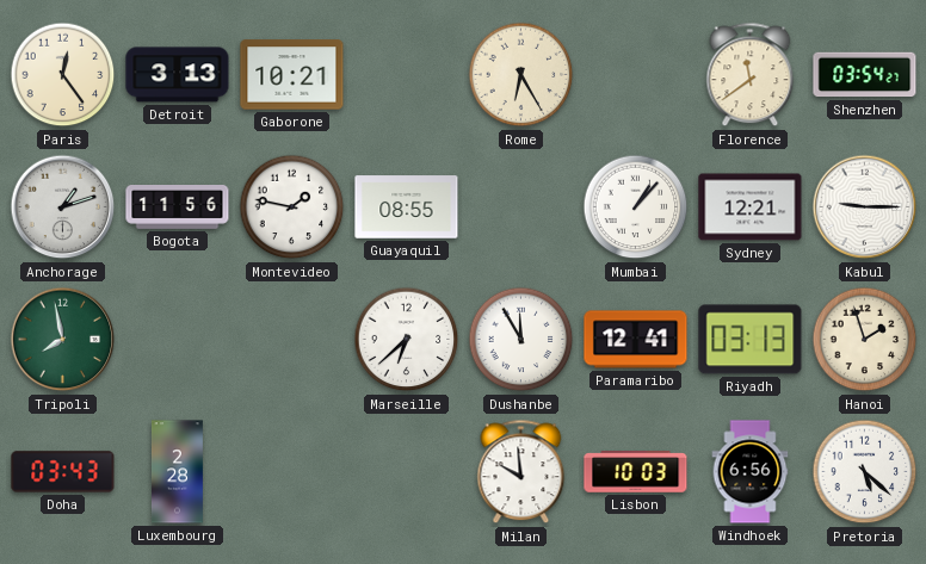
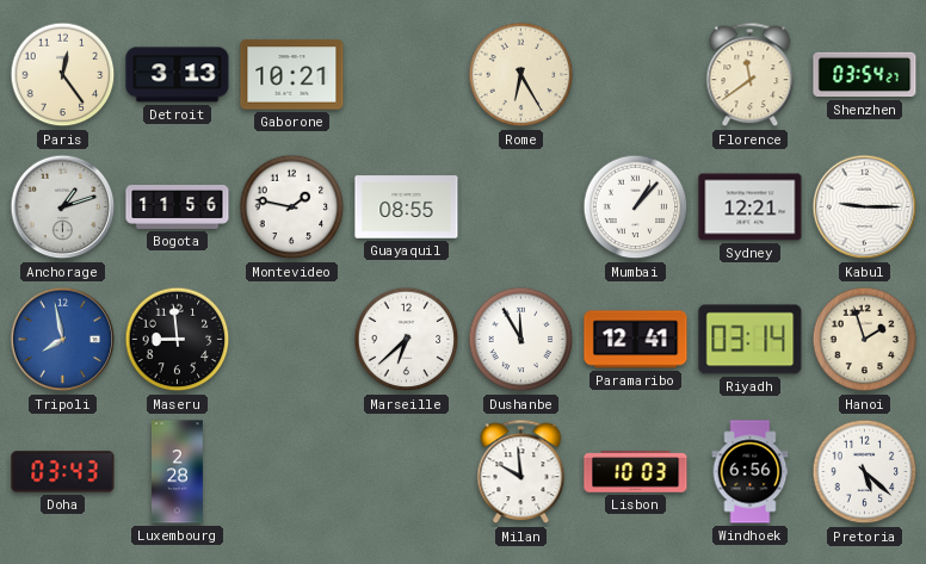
Tripoli dial: green -> blue (63, 340)
Maseru: none -> 8:59 (178, 340)
Riyadh: 03:13 -> 03:14 (751, 340)
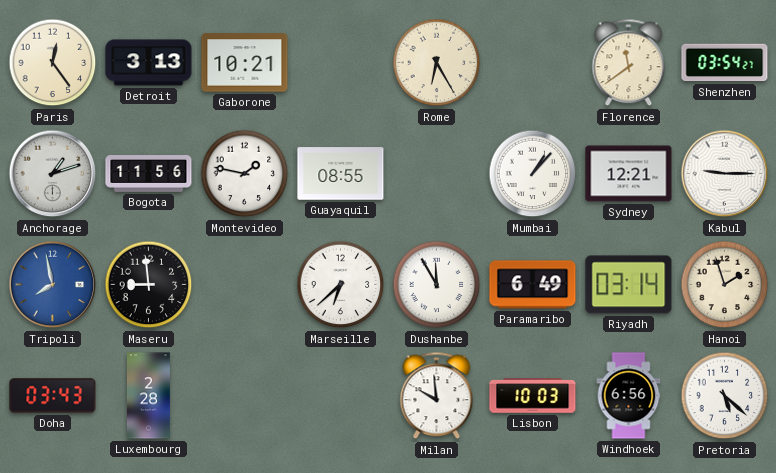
Paramaribo: 12:41 -> 6:49 (533, 285)
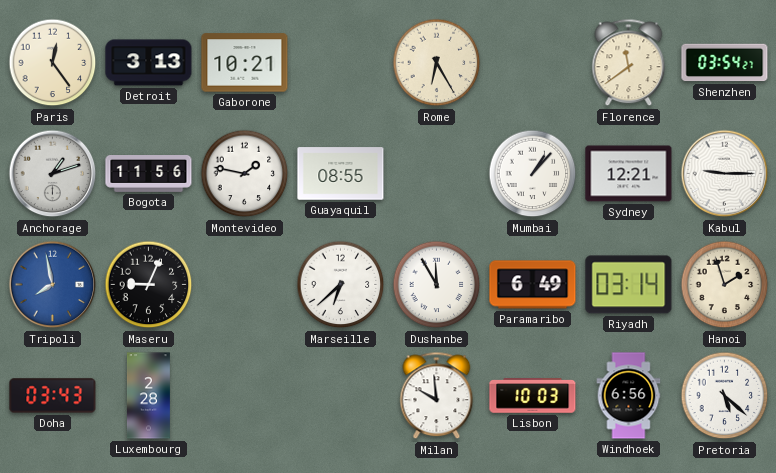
Maseru: 8:59 -> 9:04 (149, 285)
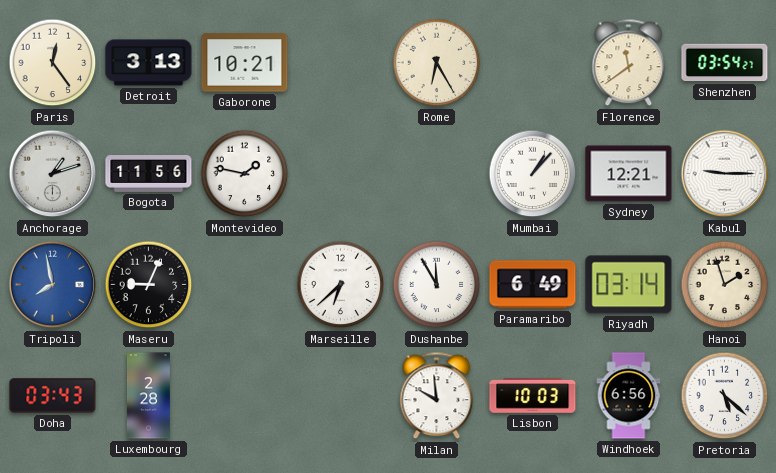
Guayaquil: 08:55 -> none (341, 174)
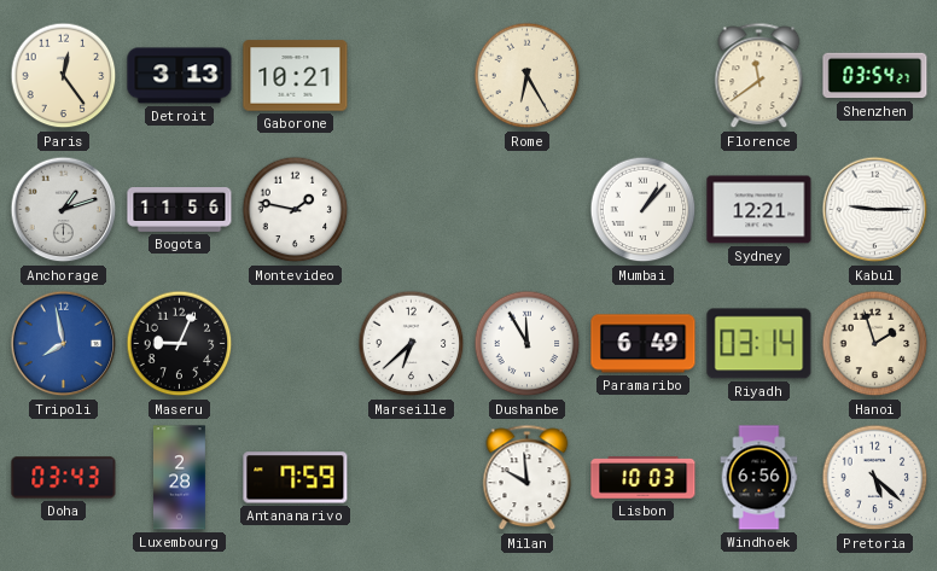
Antananarivo: none -> 7:59 (296, 478)
